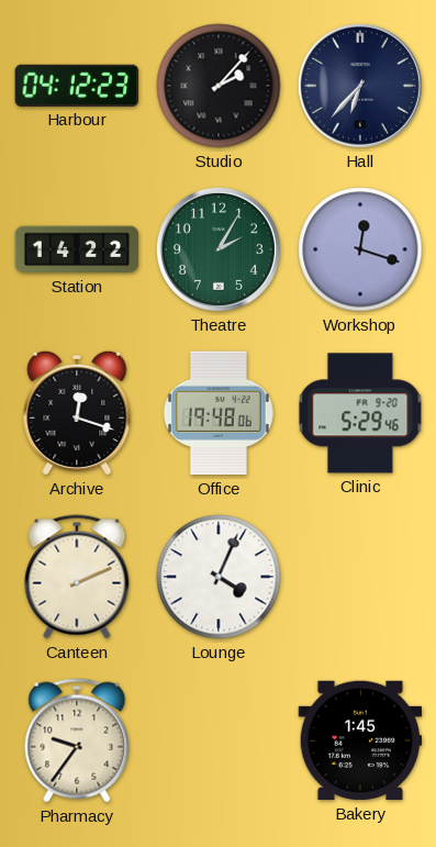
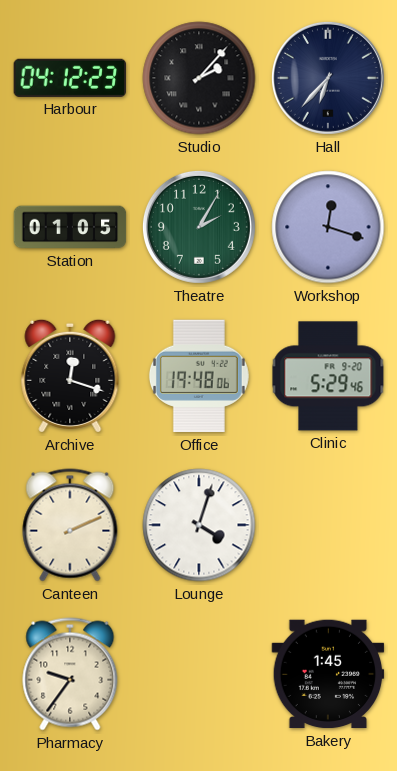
Station: 14:22 -> 01:05 (70, 227)
Lounge: 4:04 -> 4:03 (199, 525)
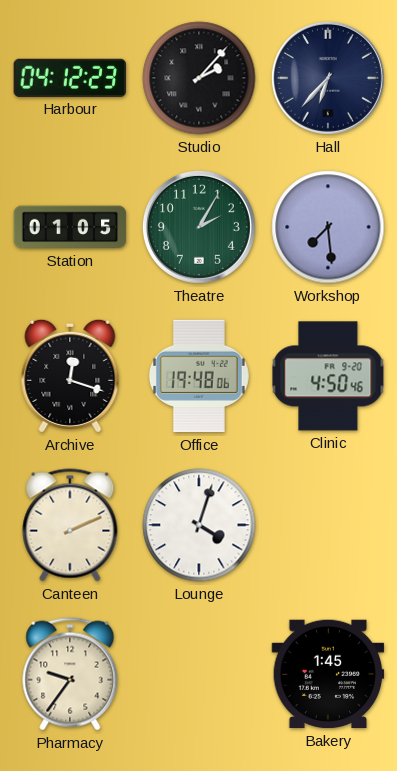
Workshop: 12:18 -> 7:29 (328, 227)
Clinic: 5:29 -> 4:50 (328, 376)
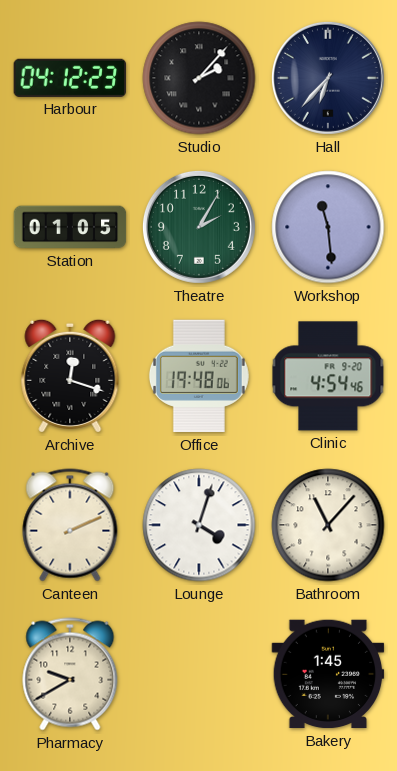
Workshop: 7:29 -> 11:29 (328, 227)
Clinic: 4:50 -> 4:54 (328, 376)
Bathroom: none -> 11:07 (328, 525)
Pharmacy: 9:36 -> 9:40 (70, 674)
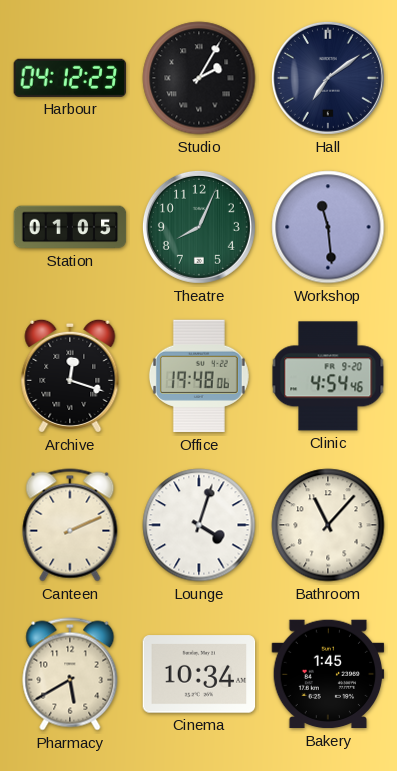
Studio: 2:07 -> 2:05 (199, 78)
Hall: 6:37 -> 7:09 (328, 78)
Theatre: 2:05 -> 8:04 (199, 227)
Pharmacy: 9:40 -> 5:40 (70, 674)
Cinema: none -> 10:34 (199, 674)
